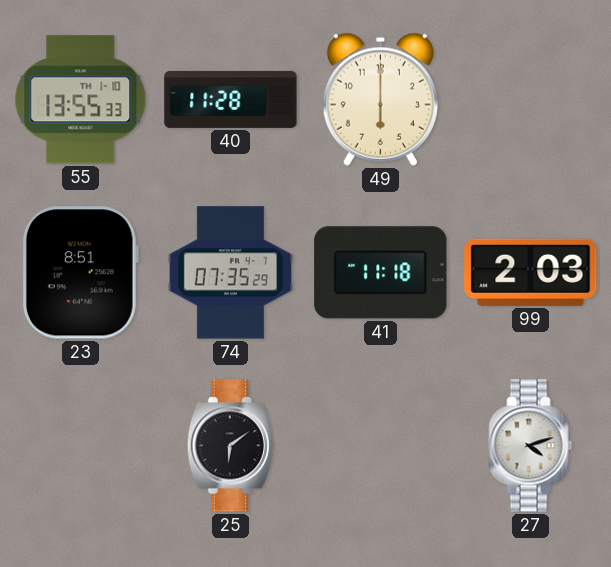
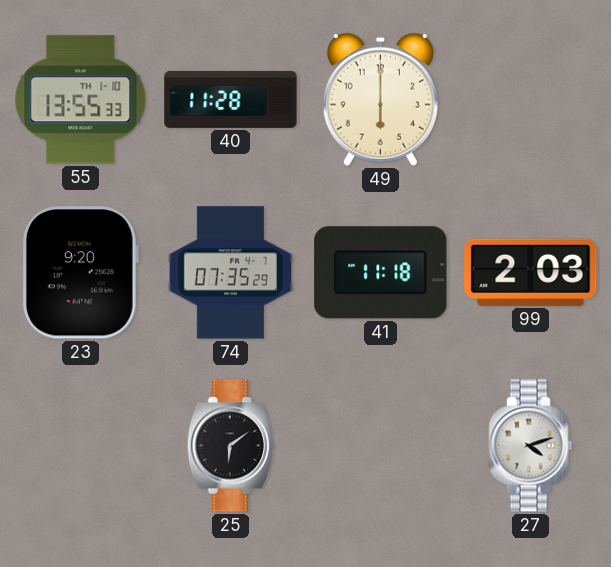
23: 8:51 -> 9:20 (80, 273)
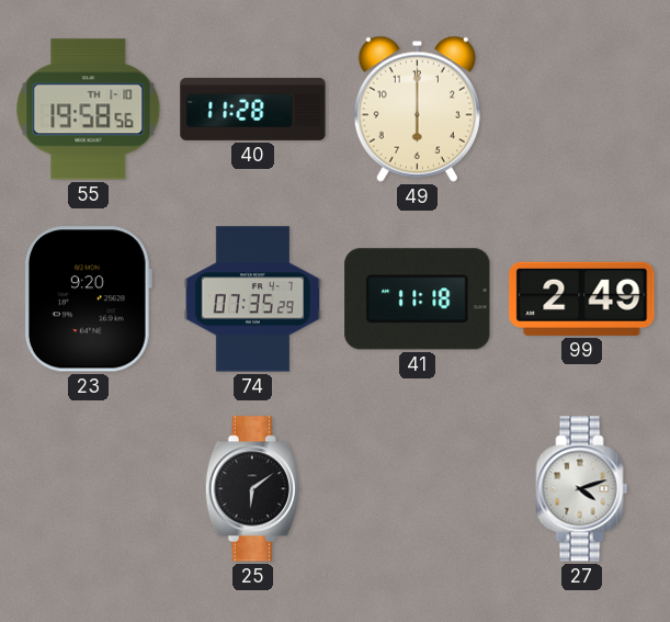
55: 13:55 -> 19:58 (89, 110)
99: 2:03 -> 2:49 (582, 298)
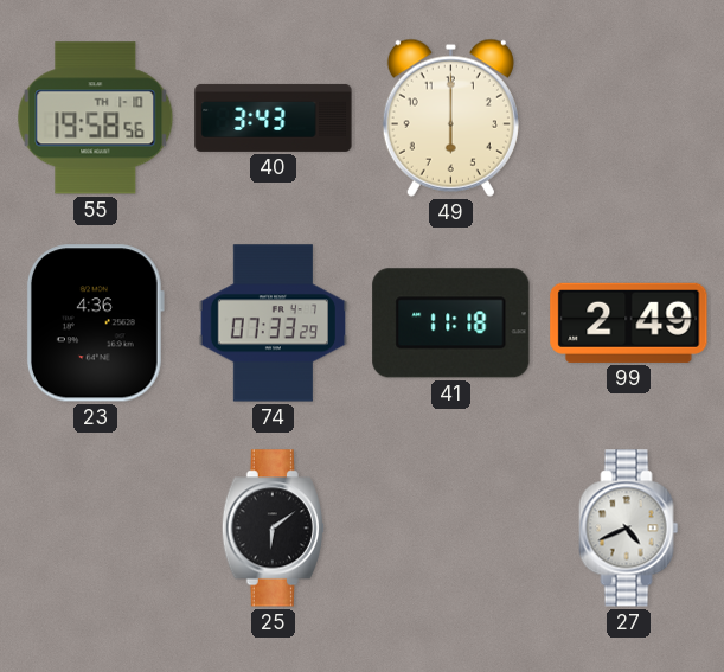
40: 11:28 -> 3:43 (274, 117)
23: 9:20 -> 4:36 (95, 324)
74: 07:35 -> 07:33 (273, 324)
27: 4:12 -> 4:41 (629, 529)
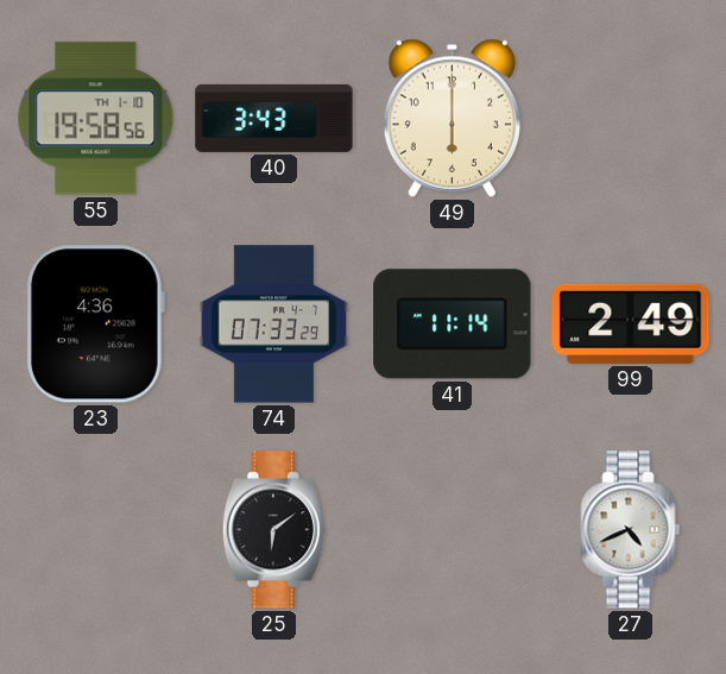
41: 11:18 -> 11:14 (453, 325)
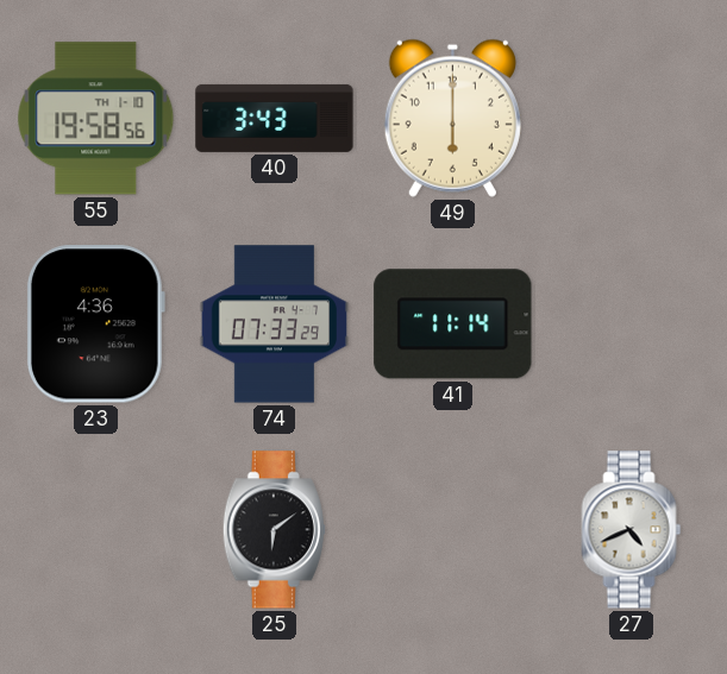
99: 2:49 -> none (631, 323)
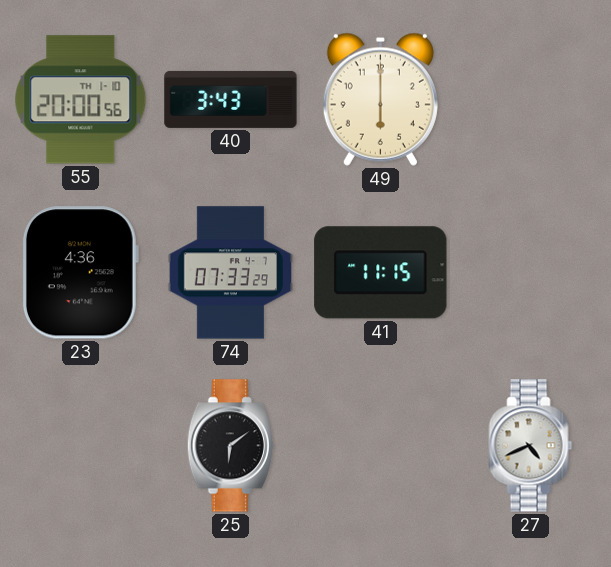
55: 19:58 -> 20:00 (81, 100)
41: 11:14 -> 11:15 (381, 273)
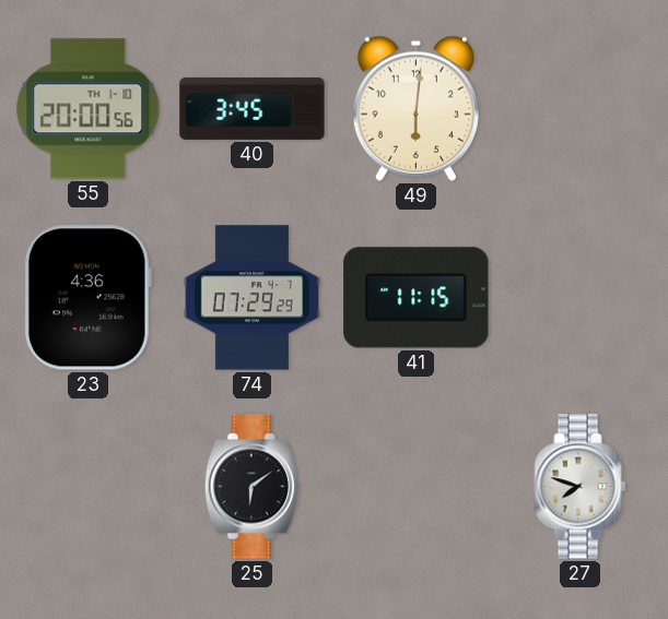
40: 3:43 -> 3:45 (253, 108)
49: 6:00 -> 6:01 (415, 108)
74: 07:33 -> 07:29 (251, 298)
27: 4:41 -> 7:48 (581, 487)
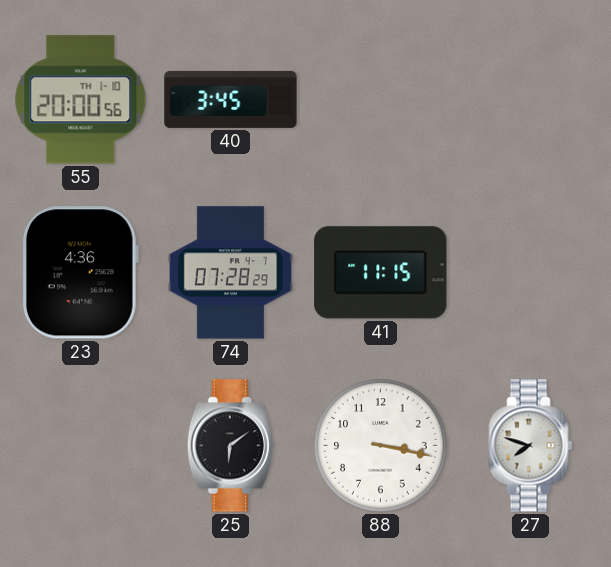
49: 6:01 -> none (415, 108)
74: 07:29 -> 07:28 (230, 273)
88: none -> 3:17 (381, 446)
